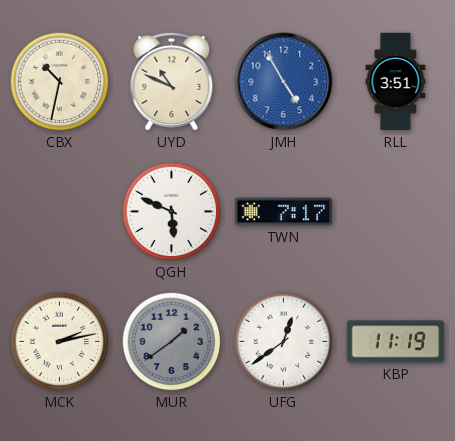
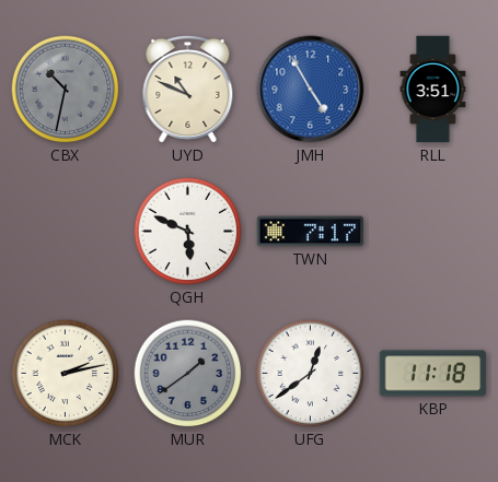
CBX dial: cream -> grey (66, 90)
KBP: 11:19 -> 11:18 (433, 374)
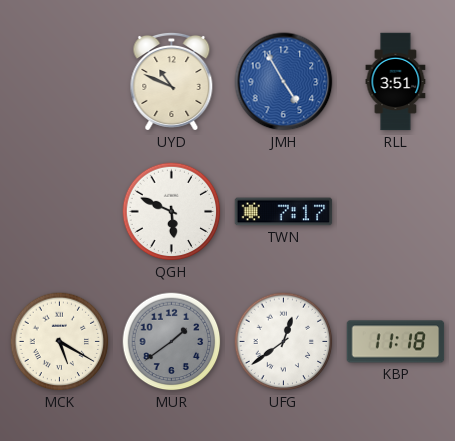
CBX: 10:32 -> none (66, 90)
MCK: 2:13 -> 5:20 (60, 342)
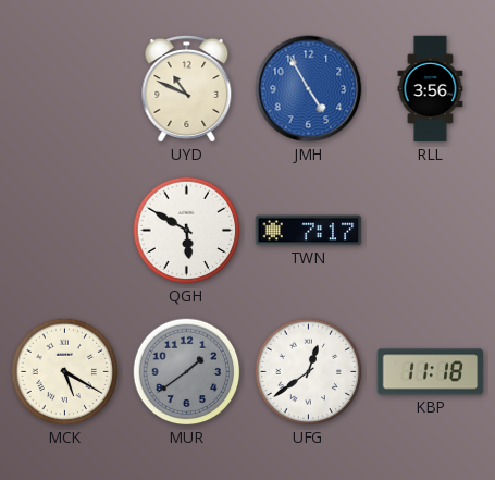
RLL: 3:51 -> 3:56 (431, 89)
QGH: 5:49 -> 5:50 (187, 231)
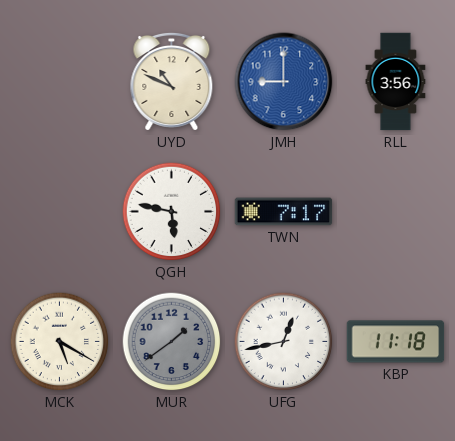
JMH: 4:55 -> 9:00 (284, 82)
QGH: 5:50 -> 5:47 (172, 212)
UFG: 12:39 -> 12:43 (284, 342)
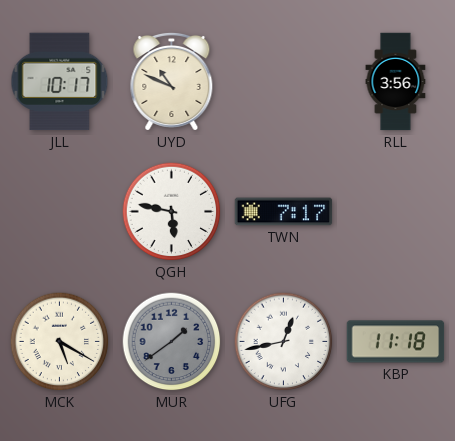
JLL: none -> 10:17 (60, 82)
JMH: 9:00 -> none (284, 82)
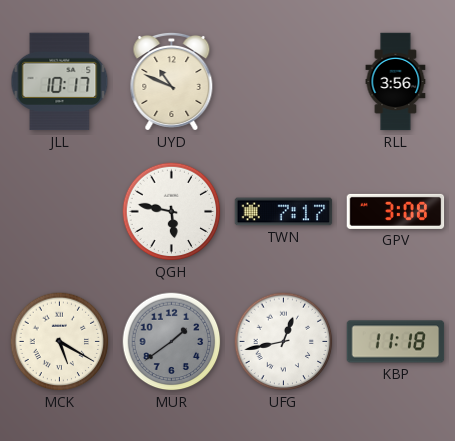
GPV: none -> 3:08 (396, 211)
